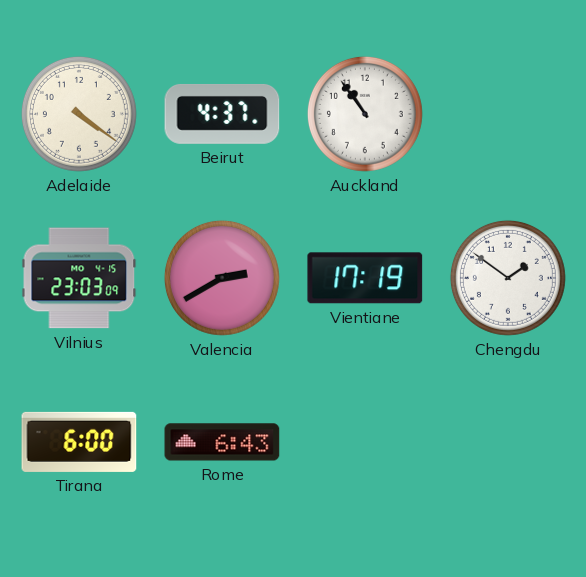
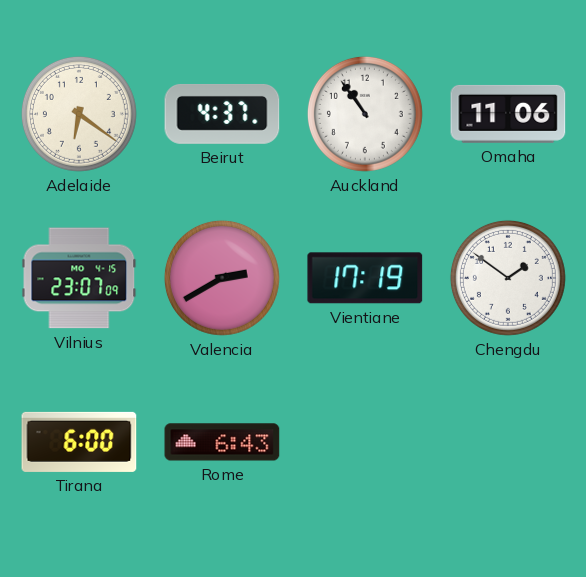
Adelaide: 4:21 -> 6:21 (79, 114)
Omaha: none -> 11:06 (508, 114)
Vilnius: 23:03 -> 23:07 (79, 278)
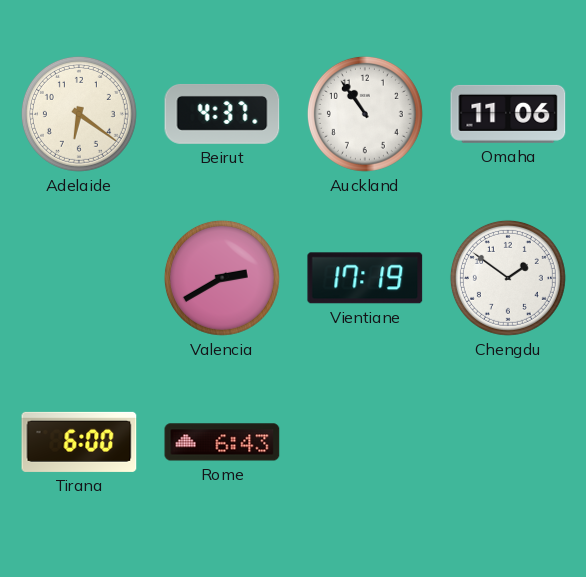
Vilnius: 23:07 -> none (79, 278)
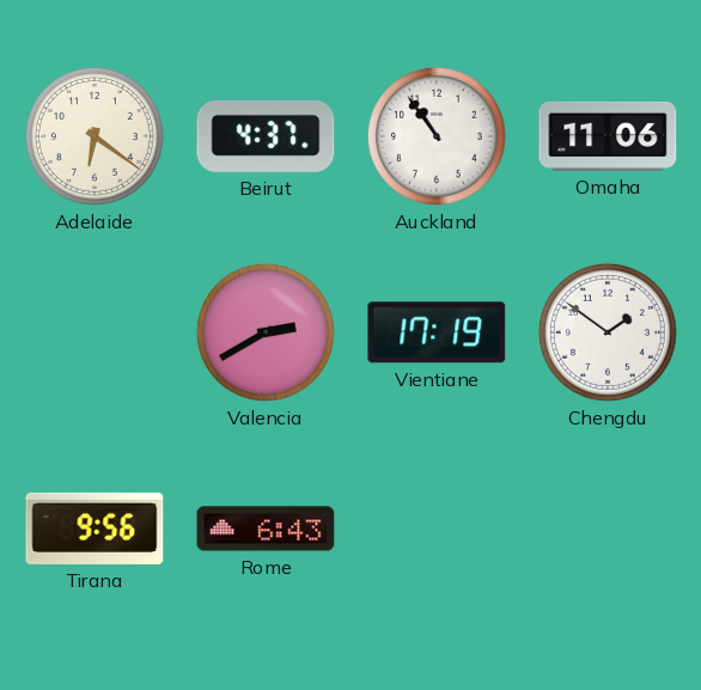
Tirana: 6:00 -> 9:56 (95, 529)
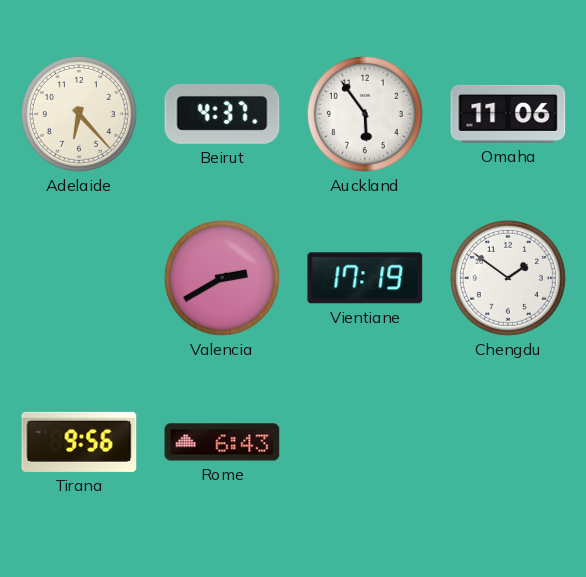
Adelaide: 6:21 -> 6:23 (79, 114)
Auckland: 10:54 -> 5:54 (365, 114)
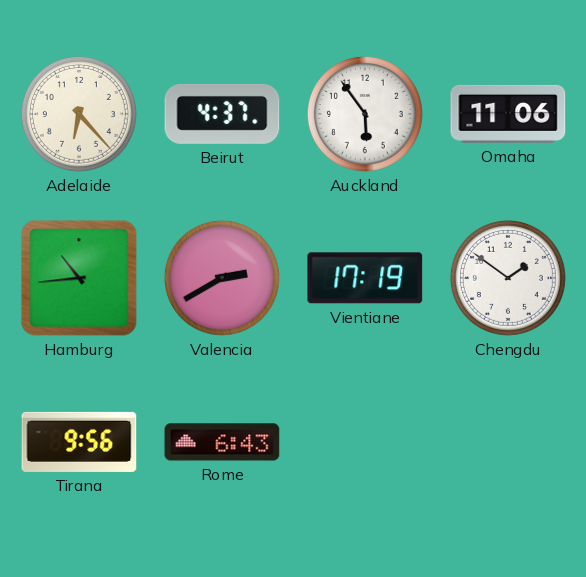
Hamburg: none -> 10:44 (79, 278)
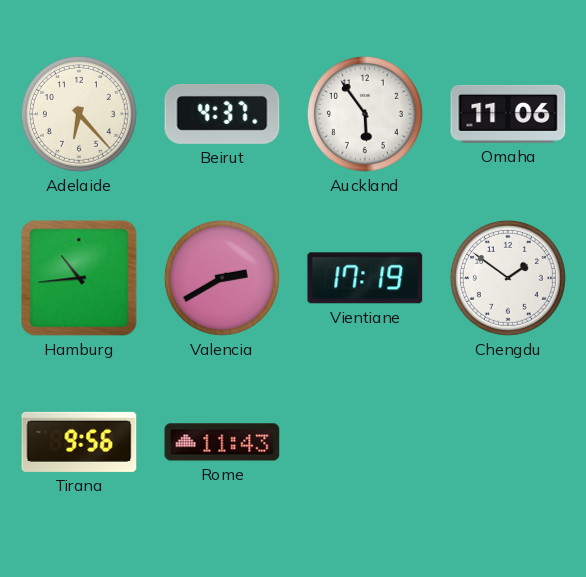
Rome: 6:43 -> 11:43 (222, 442)
